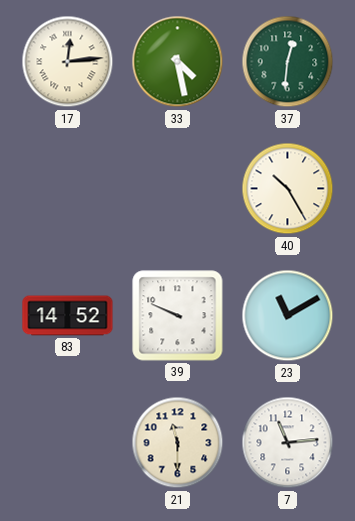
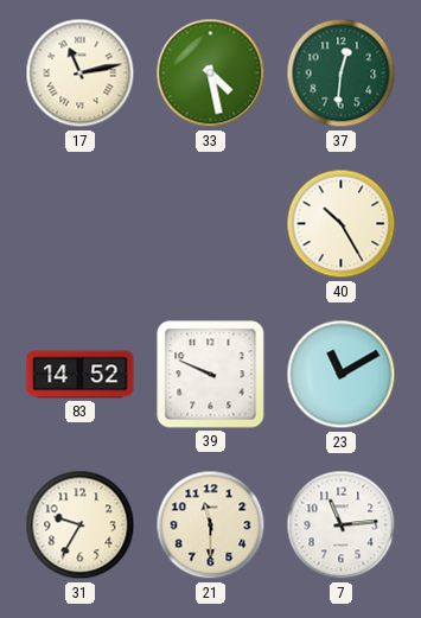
17: 12:14 -> 11:13 (81, 74)
31: none -> 9:35 (81, 525)
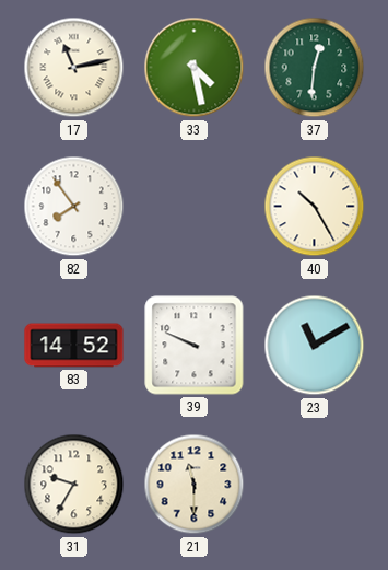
82: none -> 7:54 (74, 207)
7: 11:14 -> none (342, 525)
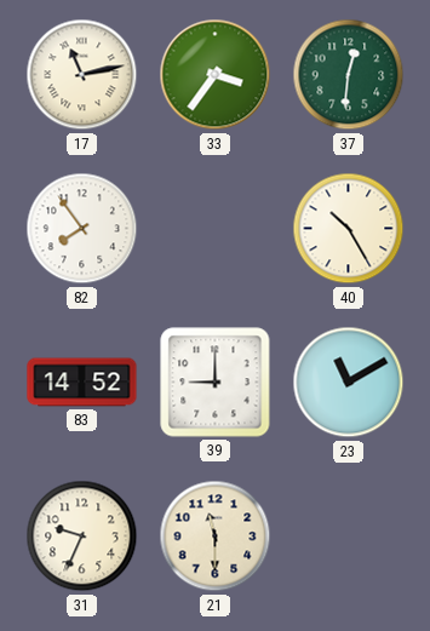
33: 4:28 -> 3:36 (216, 75)
39: 9:49 -> 9:00 (216, 383)
31: 9:35 -> 9:34 (82, 537)
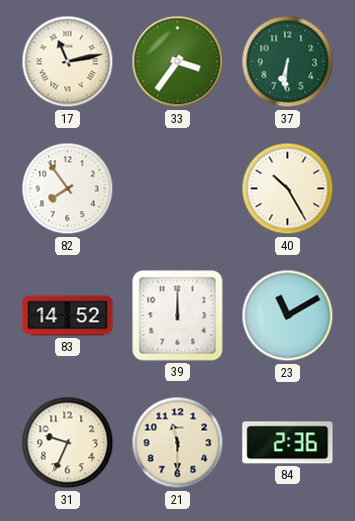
37: 12:31 -> 6:31 (288, 62)
39: 9:00 -> 12:00 (178, 316)
84: none -> 2:36 (288, 443)
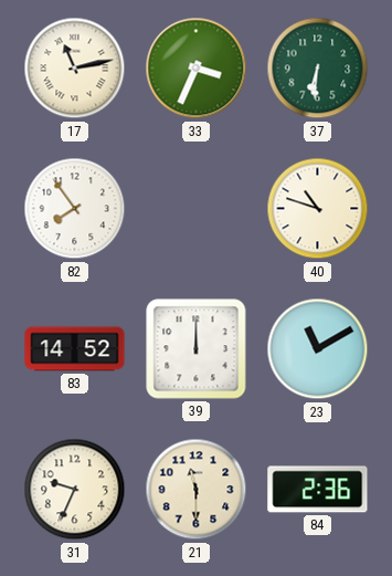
33: 3:36 -> 3:34 (197, 69)
40: 10:25 -> 10:48 (318, 209)
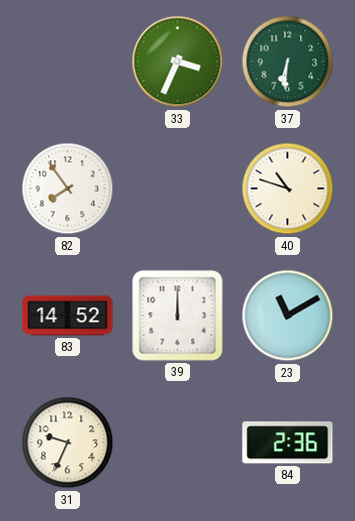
17: 11:13 -> none (75, 69)
21: 11:30 -> none (197, 490)
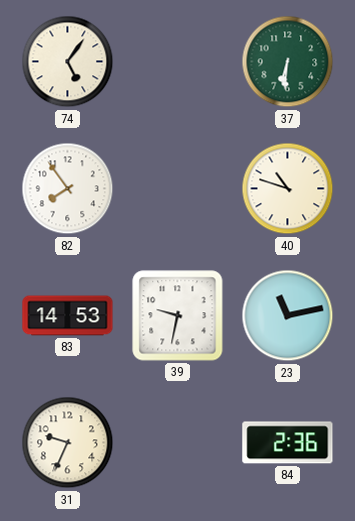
74: none -> 5:06 (68, 62)
33: 3:34 -> none (178, 62)
83: 14:52 -> 14:53 (68, 316)
39: 12:00 -> 9:32 (178, 316)
23: 11:10 -> 11:13 (288, 316)
